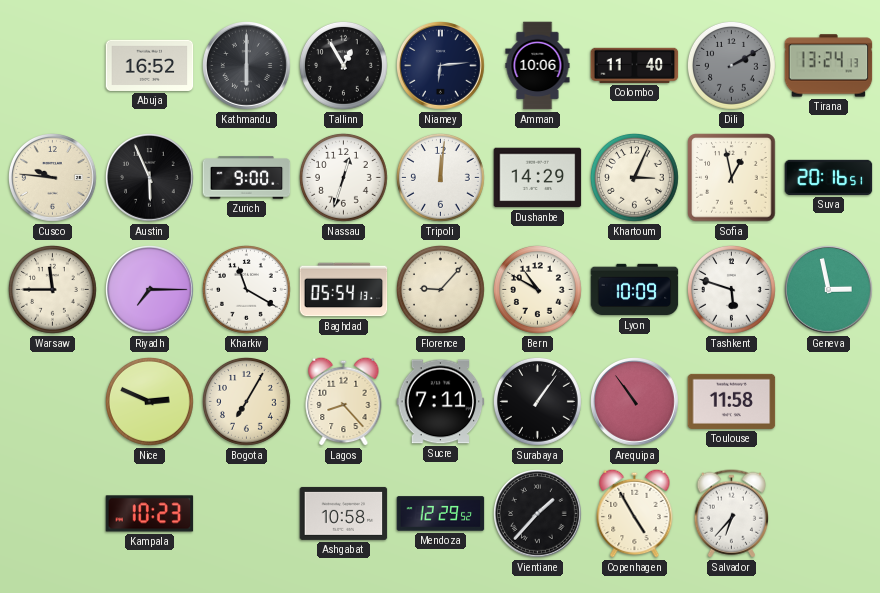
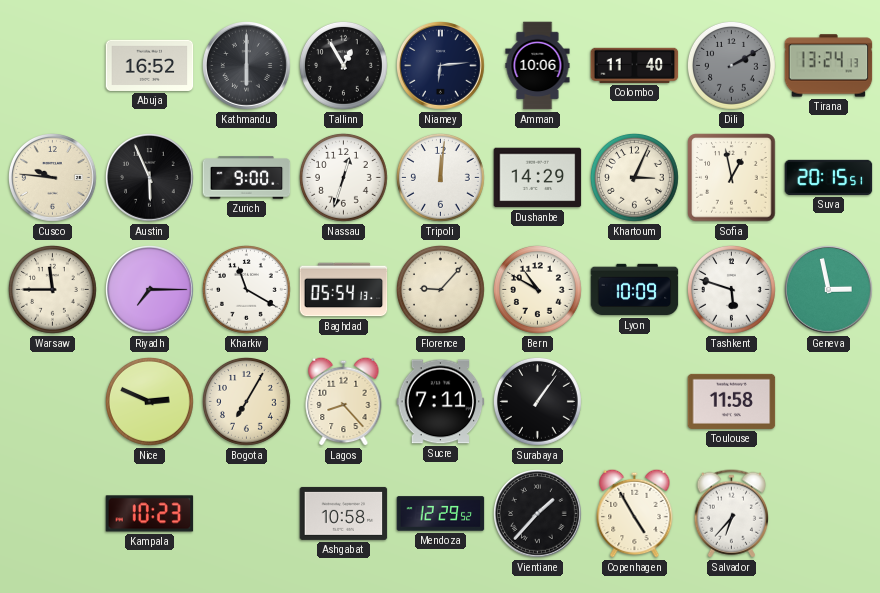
Suva: 20:16 -> 20:15 (829, 177)
Arequipa: 10:54 -> none (635, 402)
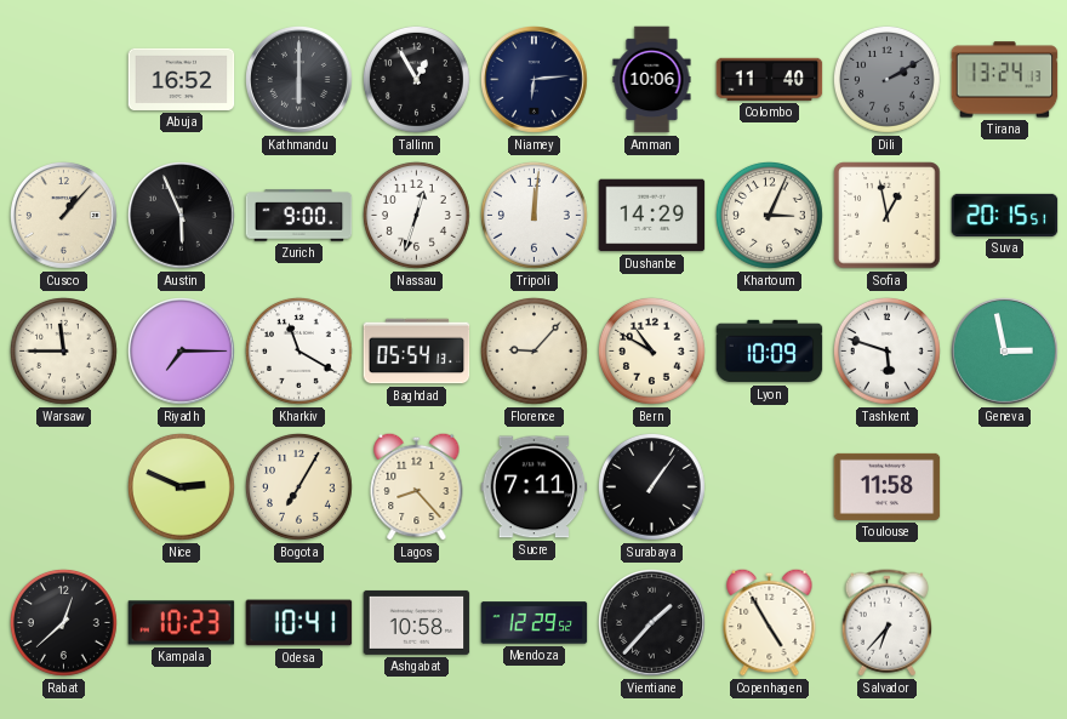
Cusco: 9:46 -> 1:07 (64, 216)
Rabat: none -> 12:38 (64, 623)
Odesa: none -> 10:41 (299, 623)
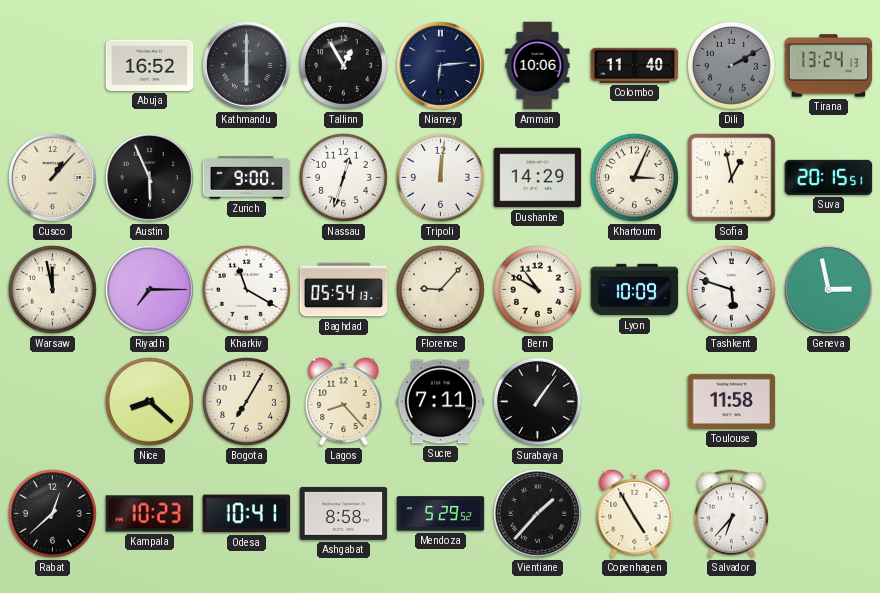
Warsaw: 11:45 -> 11:58 (53, 290)
Nice: 2:49 -> 8:22 (150, 402)
Ashgabat: 10:58 -> 8:58 (344, 513)
Mendoza: 12:29 -> 5:29 (441, 514)
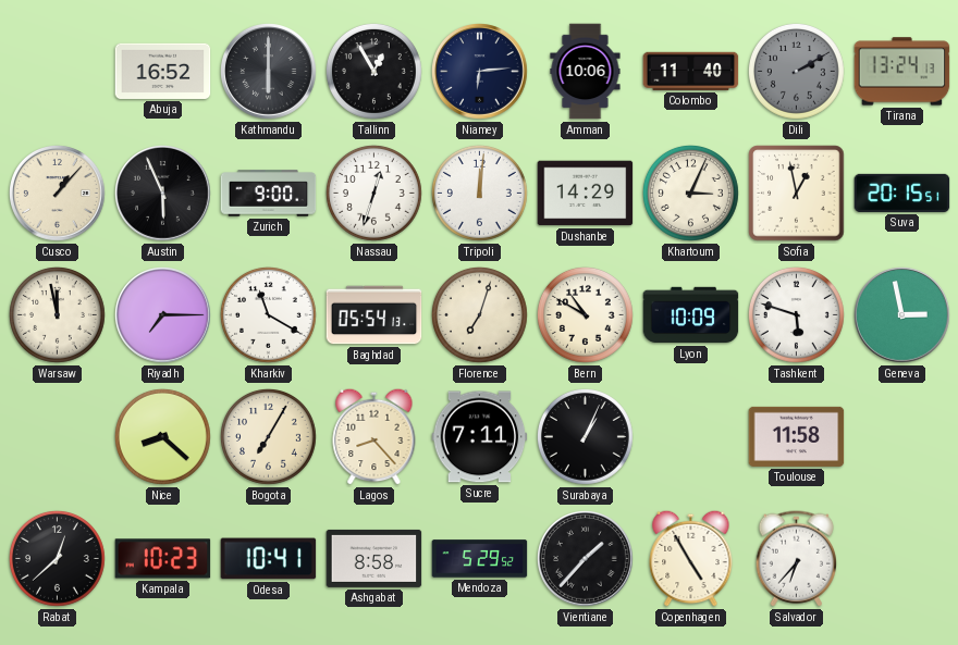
Florence: 9:07 -> 7:03 (480, 315)
Surabaya: 1:06 -> 1:04 (586, 437)
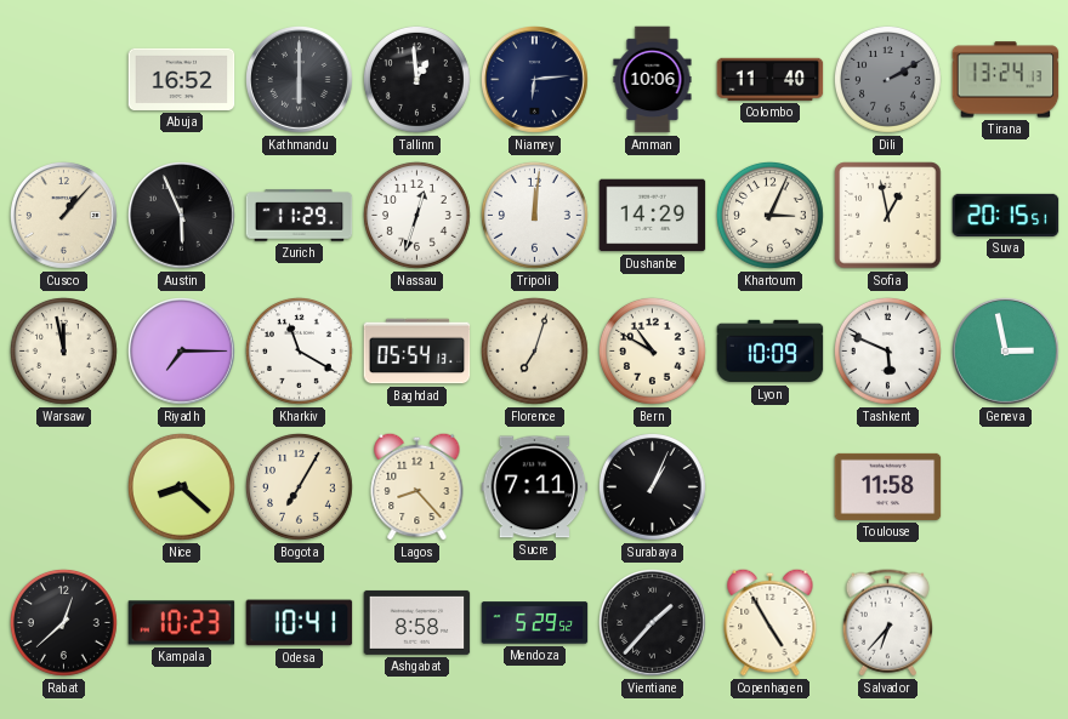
Tallinn: 12:55 -> 12:59 (417, 80)
Zurich: 9:00 -> 11:29 (300, 216)
Tashkent: 5:48 -> 5:49 (888, 352)
